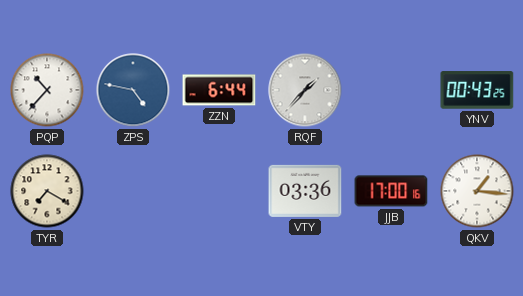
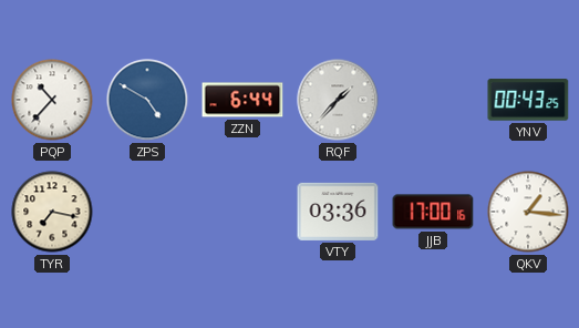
ZPS: 4:47 -> 4:50 (147, 100)
TYR: 7:20 -> 7:17 (52, 212)
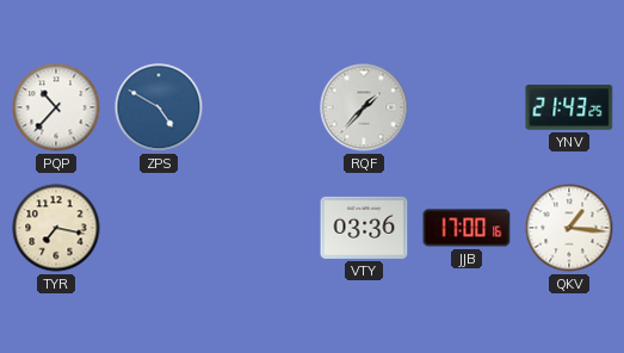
ZZN: 6:44 -> none (242, 100)
YNV: 00:43 -> 21:43 (569, 107)
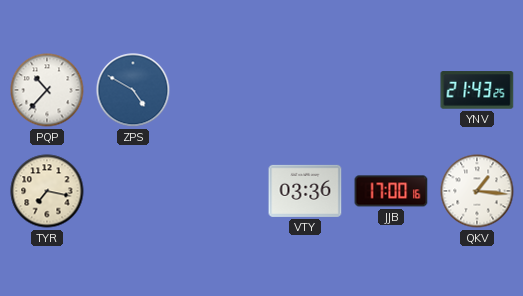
RQF: 1:37 -> none (364, 107)
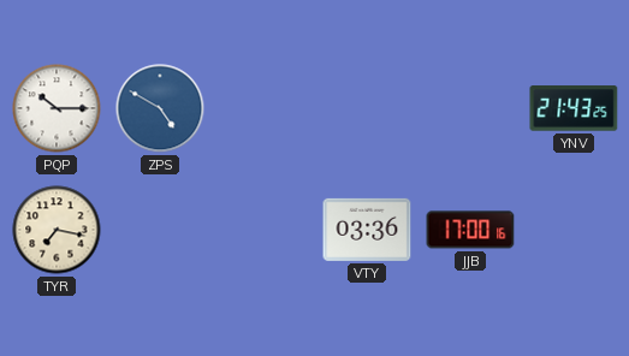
PQP: 10:37 -> 10:15 (57, 108)
QKV: 1:16 -> none (477, 191)
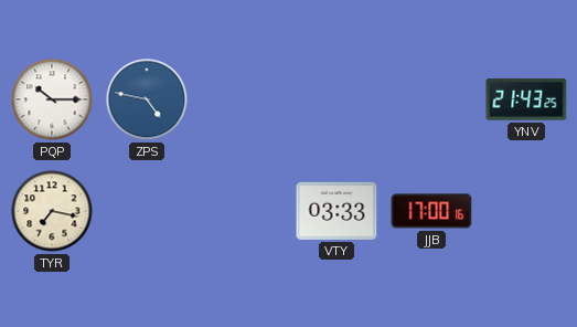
ZPS: 4:50 -> 4:47 (147, 99)
VTY: 03:36 -> 03:33 (336, 211)
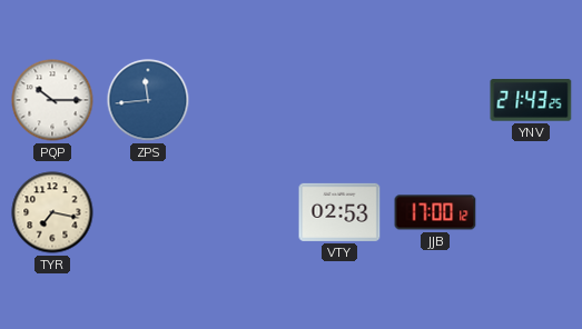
ZPS: 4:47 -> 11:44 (148, 100)
VTY: 03:33 -> 02:53 (339, 212)
JJB: 17:00:16 -> 17:00:12 (435, 212)
